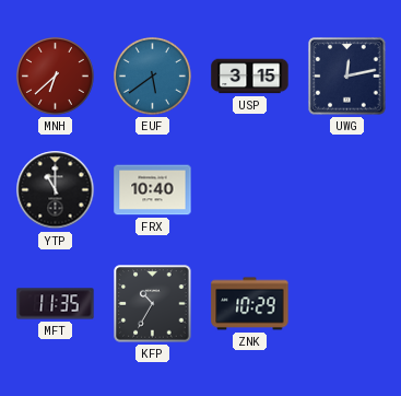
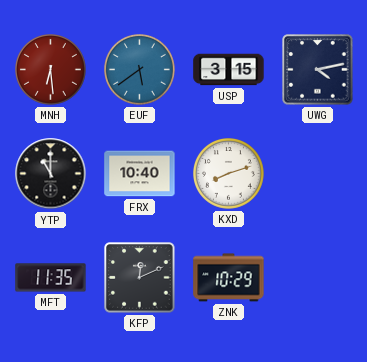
MNH: 6:38 -> 6:29 (51, 70)
UWG: 12:13 -> 4:13 (318, 70)
KXD: none -> 8:12 (229, 174)
KFP: 10:35 -> 12:11 (140, 278)
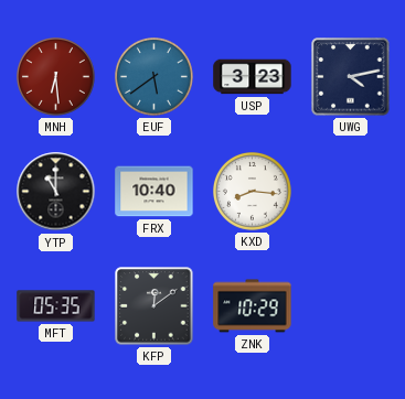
USP: 3:15 -> 3:23 (253, 77)
KXD: 8:12 -> 8:16 (253, 192)
MFT: 11:35 -> 05:35 (56, 306)
KFP: 12:11 -> 12:09 (154, 306)
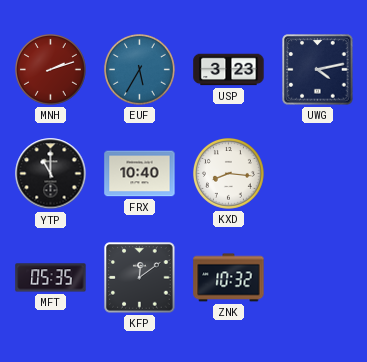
MNH: 6:29 -> 2:12 (51, 70)
EUF: 5:39 -> 5:35 (140, 70)
ZNK: 10:29 -> 10:32 (229, 278)
